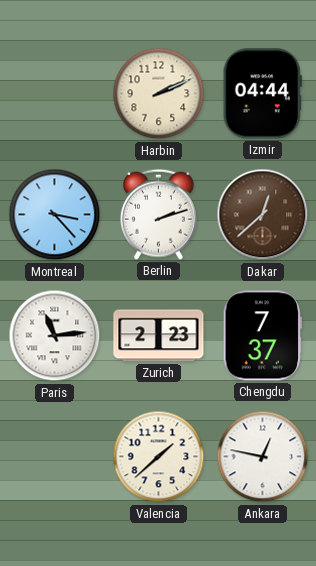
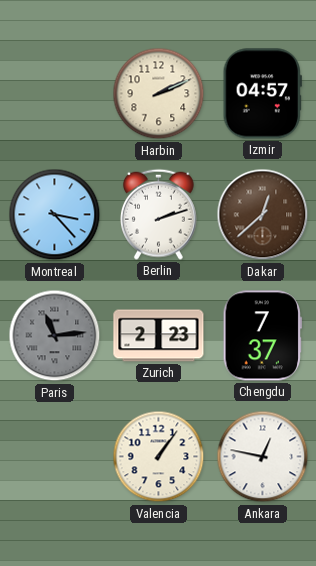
Izmir: 04:44 -> 04:57 (262, 94)
Paris dial: white -> grey (55, 336)
Valencia: 1:38 -> 1:06 (159, 457)
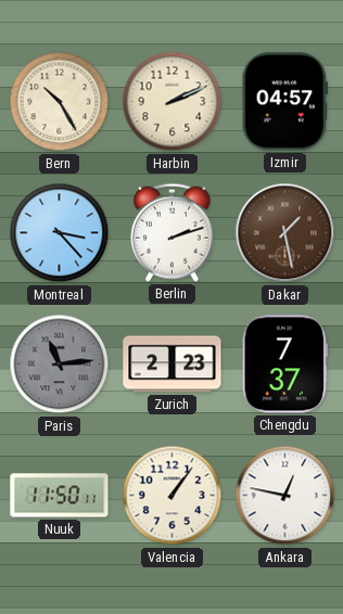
Bern: none -> 10:25 (60, 102)
Dakar: 12:38 -> 1:28 (285, 233)
Nuuk: none -> 11:50 (60, 496)
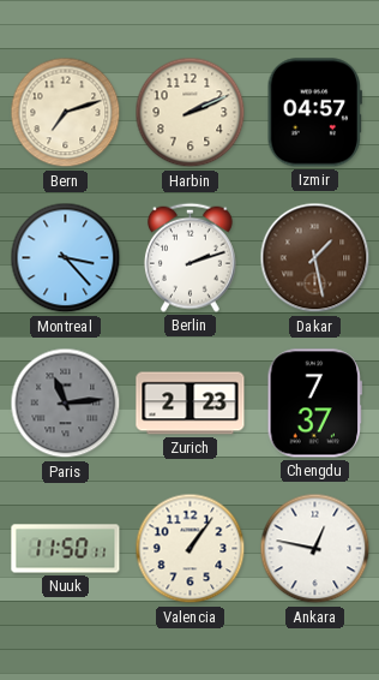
Bern: 10:25 -> 7:12 (66, 113)
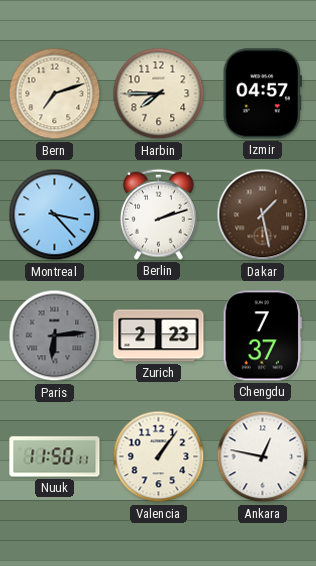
Harbin: 2:11 -> 7:45 (159, 94)
Paris: 11:14 -> 6:14 (55, 336)
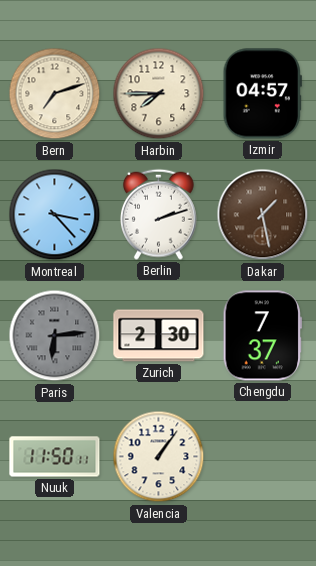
Zurich: 2:23 -> 2:30 (159, 336)
Ankara: 12:47 -> none (263, 457)
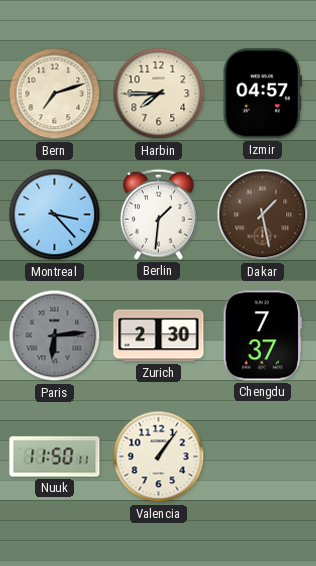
Berlin: 2:12 -> 1:31 (158, 214)
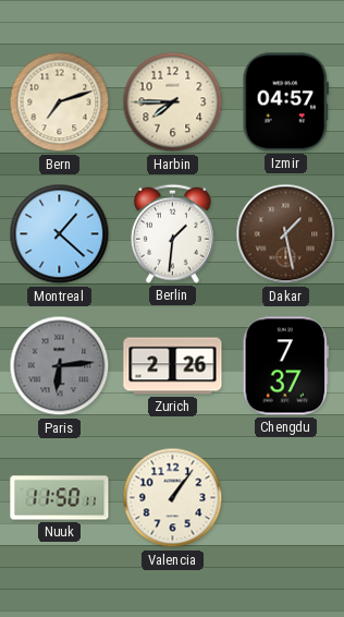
Montreal: 3:23 -> 1:22 (60, 234)
Zurich: 2:30 -> 2:26 (173, 366)
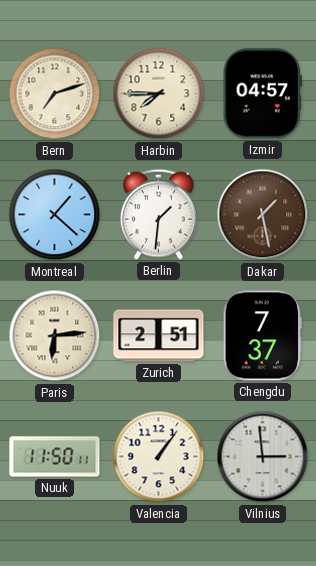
Paris dial: grey -> cream (55, 336)
Zurich: 2:26 -> 2:51 (159, 336)
Vilnius: none -> 2:59 (263, 457)
